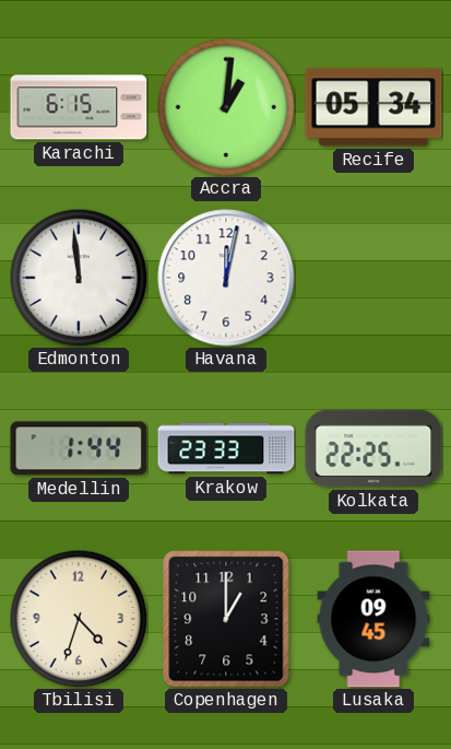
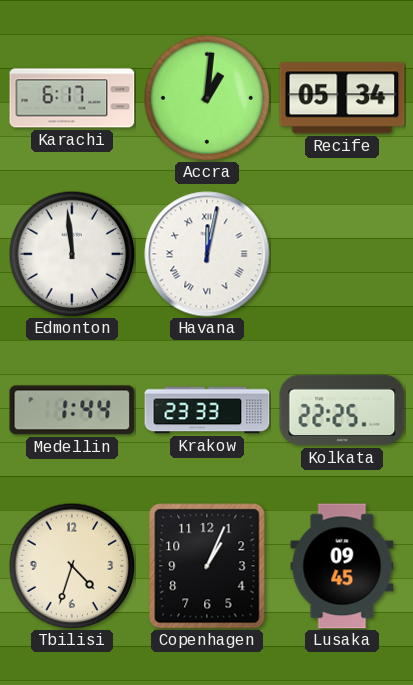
Karachi: 6:15 -> 6:17 (72, 98)
Havana numerals: Arabic -> Roman (207, 254)
Copenhagen: 1:00 -> 1:04 (207, 566)
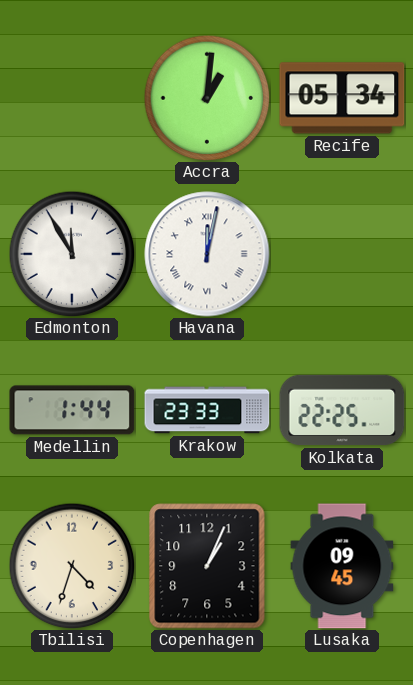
Karachi: 6:17 -> none (72, 98)
Edmonton: 11:59 -> 11:55 (72, 254)
